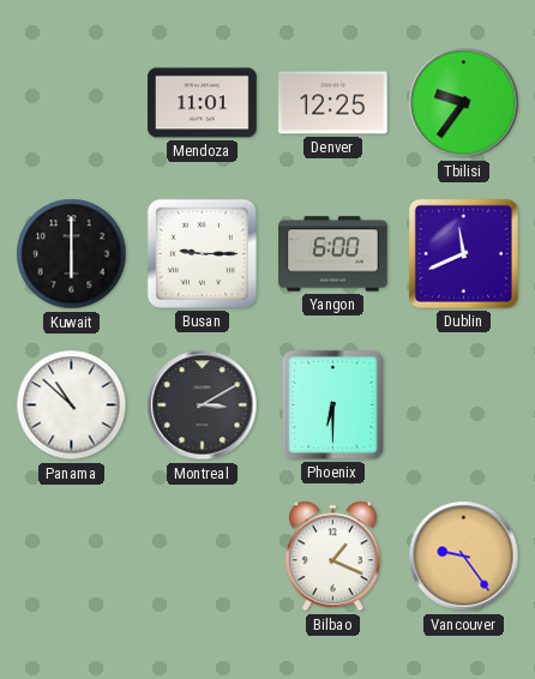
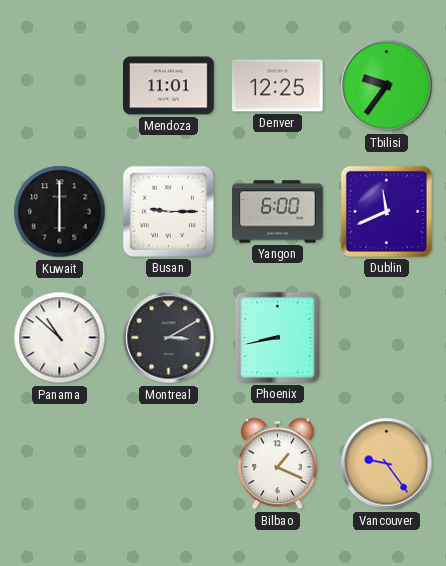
Phoenix: 6:30 -> 8:43 (277, 337)
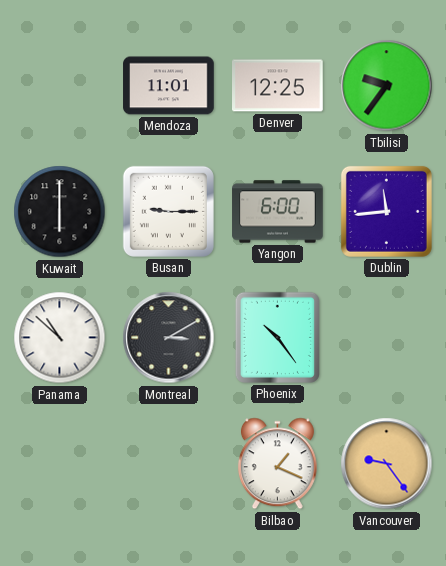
Dublin: 11:41 -> 11:44 (386, 211)
Phoenix: 8:43 -> 10:24 (277, 337)
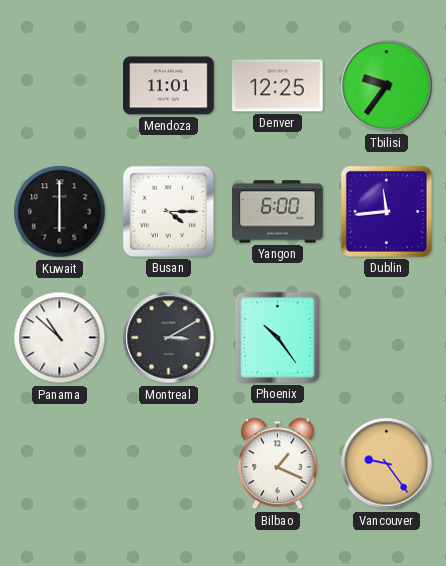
Busan: 9:15 -> 4:15 (168, 211)
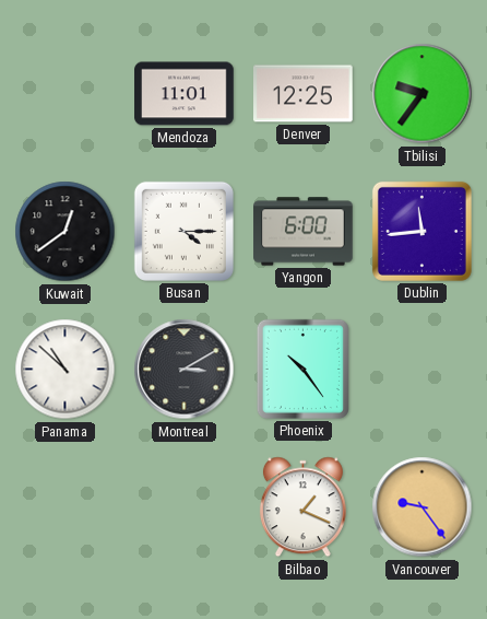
Kuwait: 6:00 -> 12:39 (66, 232)
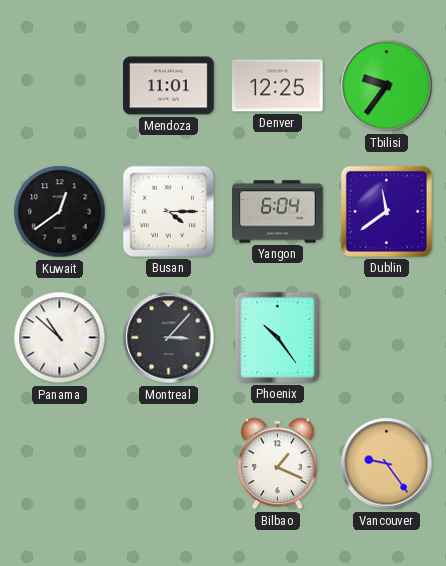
Yangon: 6:00 -> 6:04 (278, 212)
Dublin: 11:44 -> 11:39 (386, 211)
Montreal: 3:10 -> 3:07 (169, 338)
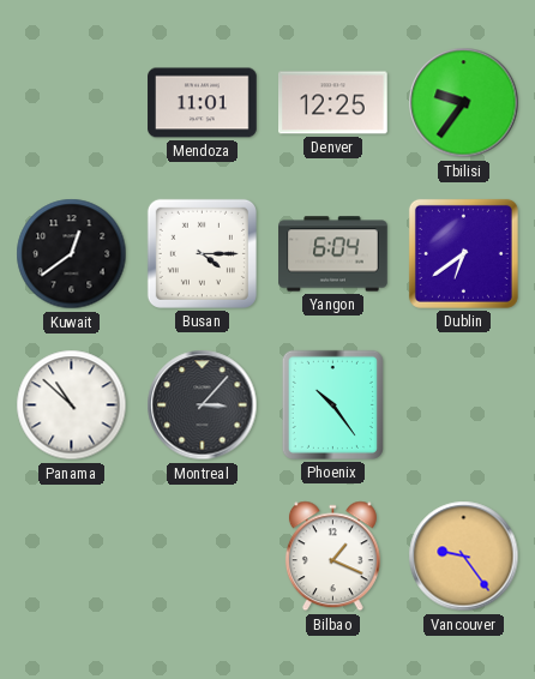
Dublin: 11:39 -> 6:39 (463, 253)
